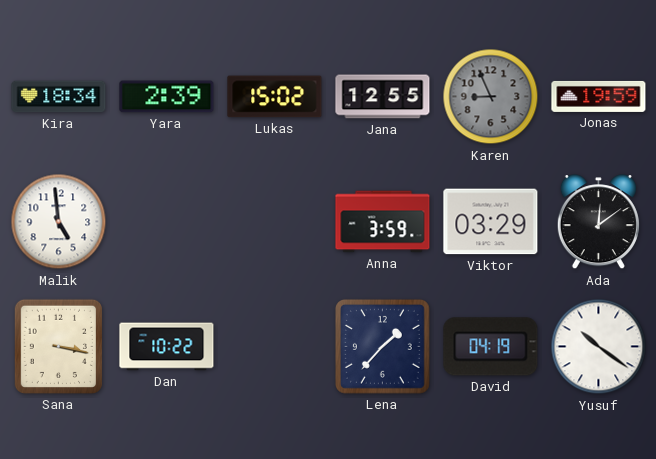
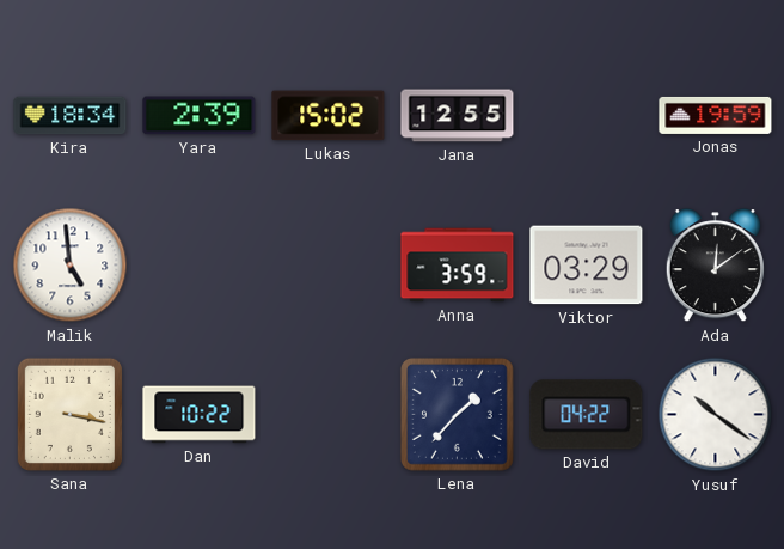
Karen: 8:56 -> none (491, 97)
David: 04:19 -> 04:22 (587, 415)
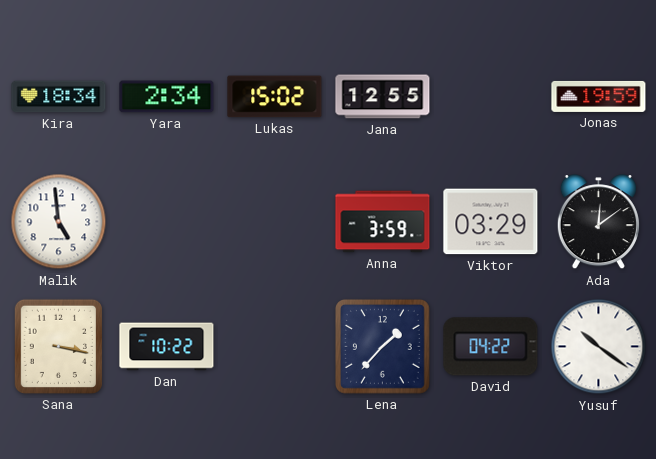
Yara: 2:39 -> 2:34 (167, 97)
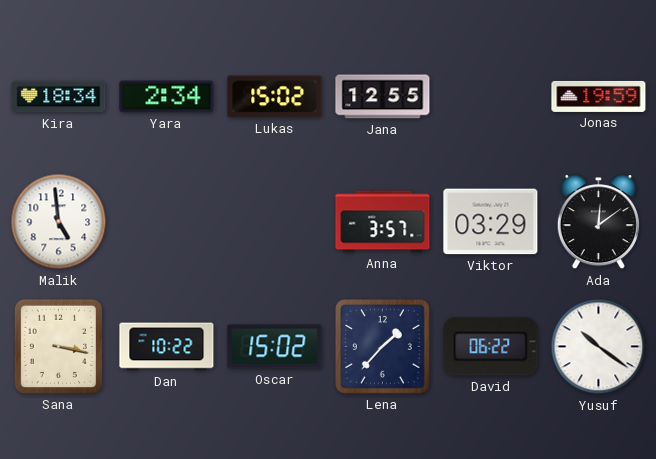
Anna: 3:59 -> 3:57 (383, 222)
Oscar: none -> 15:02 (275, 347)
David: 04:22 -> 06:22 (491, 347)
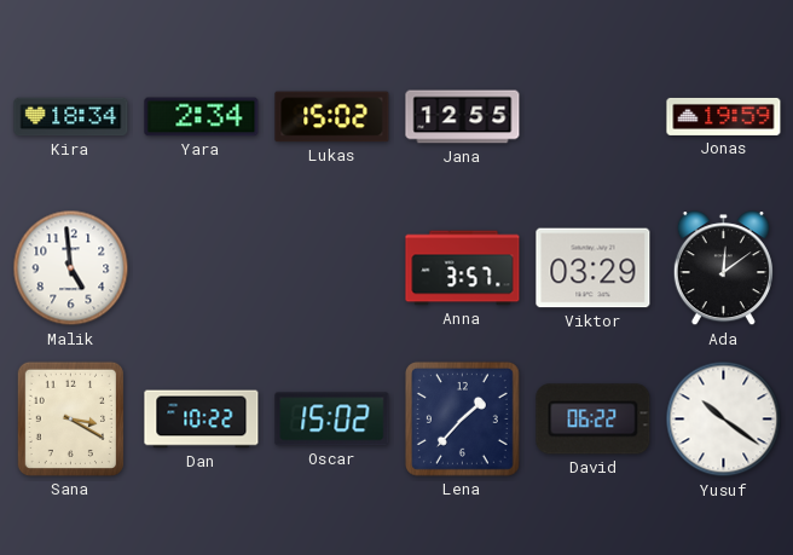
Sana: 3:17 -> 3:20 (70, 418)
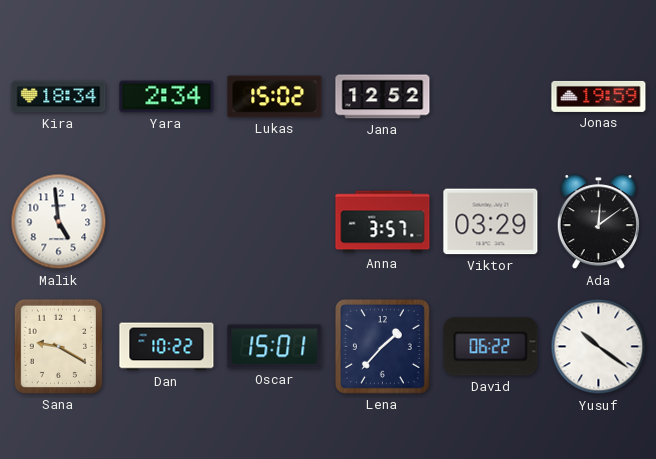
Jana: 12:55 -> 12:52 (383, 97)
Sana: 3:20 -> 9:20 (58, 346)
Oscar: 15:02 -> 15:01 (275, 347)
